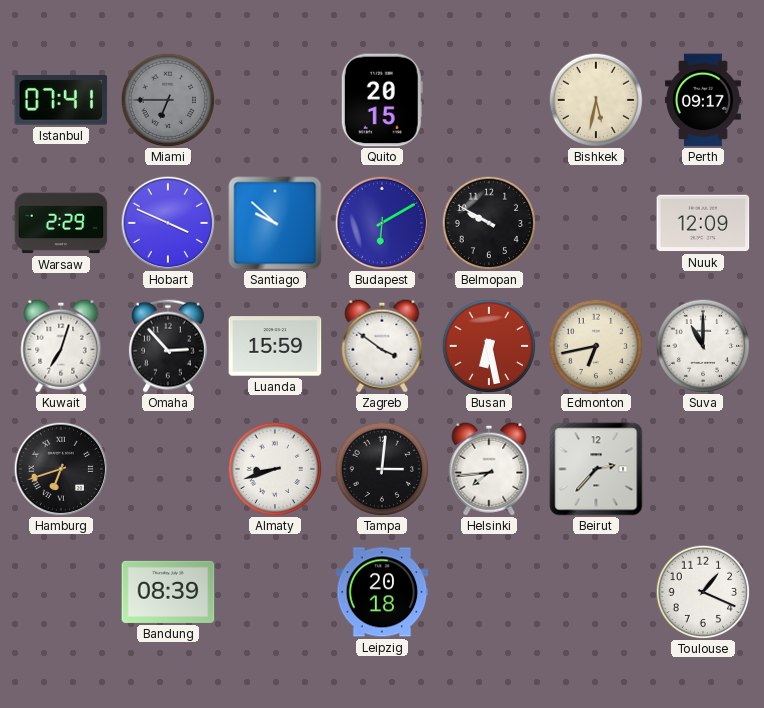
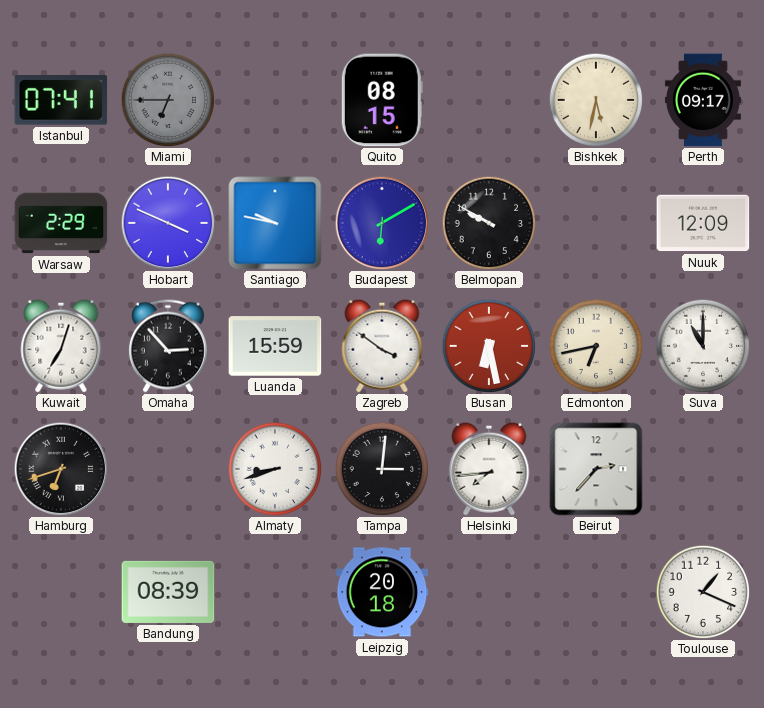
Quito: 20:15 -> 08:15 (382, 100)
Santiago: 9:52 -> 9:47 (275, 223)
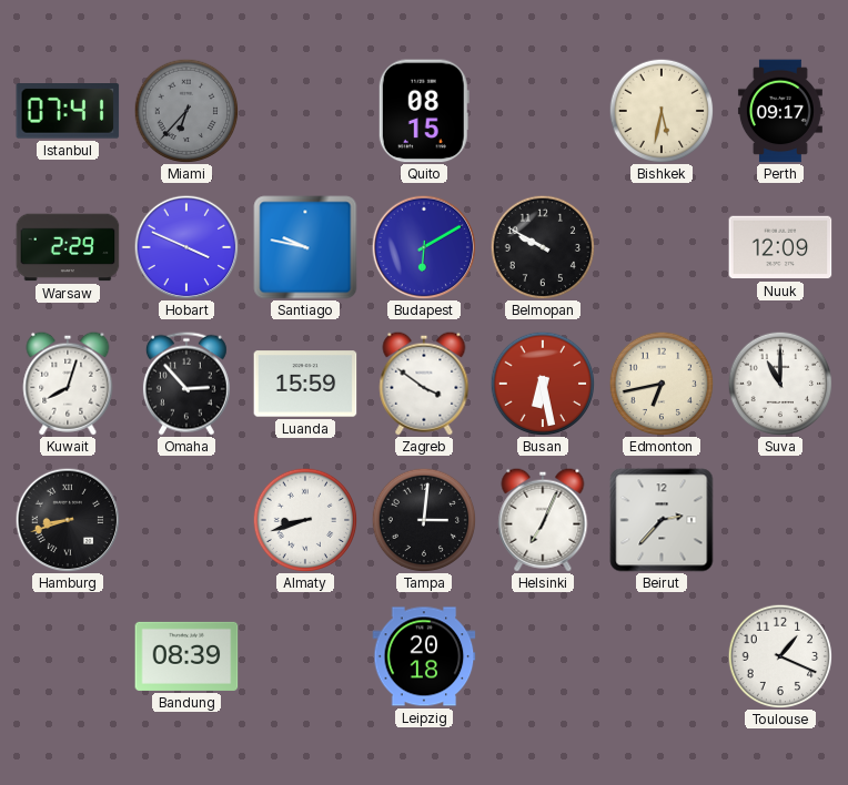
Miami: 6:45 -> 6:37 (186, 111)
Kuwait: 7:03 -> 8:03 (68, 384)
Hamburg: 6:42 -> 8:42 (68, 520)
Helsinki: 7:44 -> 7:04 (543, 520)
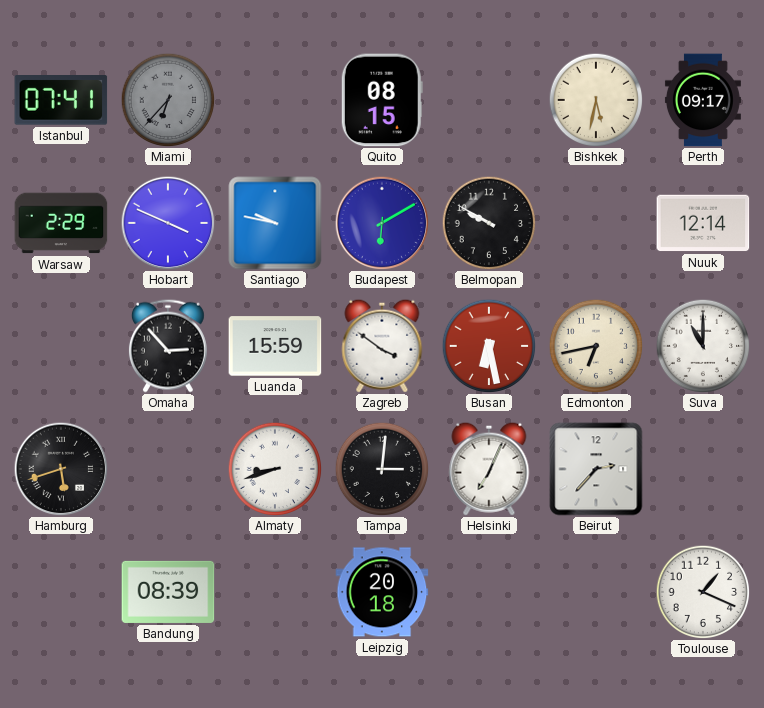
Nuuk: 12:09 -> 12:14 (703, 223)
Kuwait: 8:03 -> none (68, 384)
Hamburg: 8:42 -> 5:42 (61, 469)
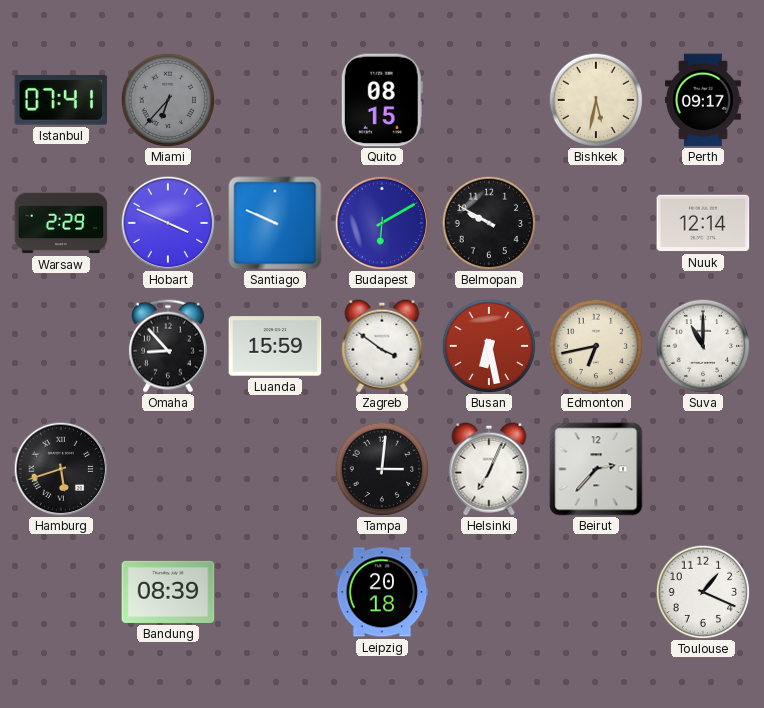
Santiago: 9:47 -> 9:49 (275, 223)
Omaha: 2:53 -> 8:53 (168, 346)
Almaty: 8:42 -> none (275, 469)
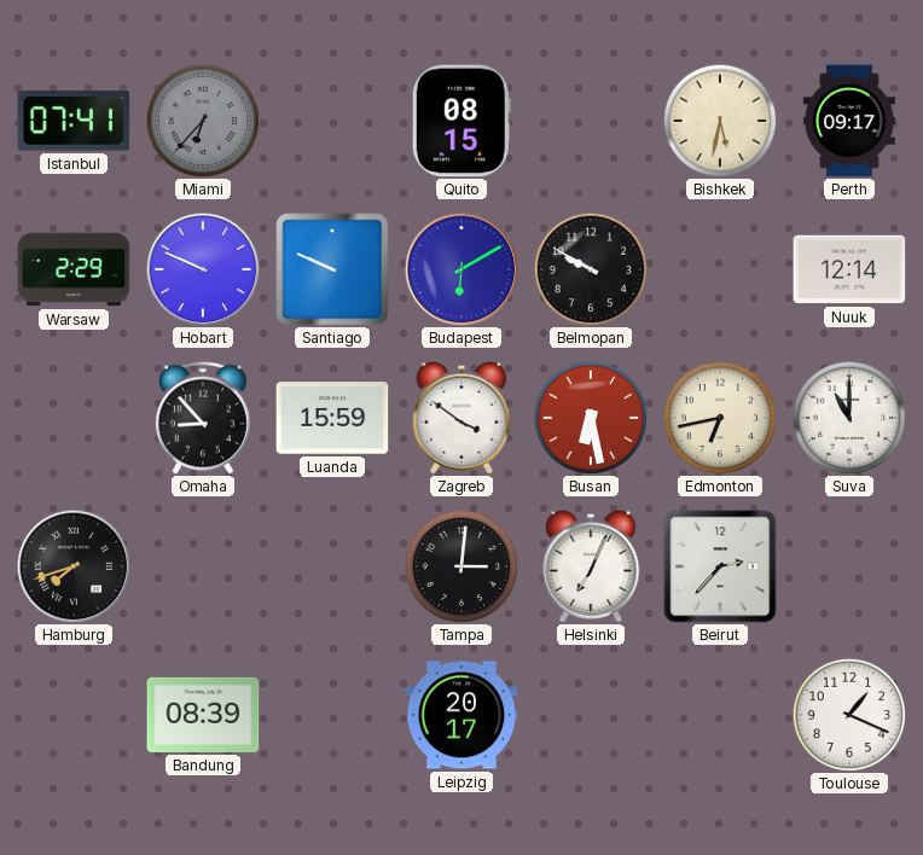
Hobart: 3:49 -> 9:49 (203, 269)
Hamburg: 5:42 -> 7:42 (74, 566)
Leipzig: 20:18 -> 20:17 (461, 715)
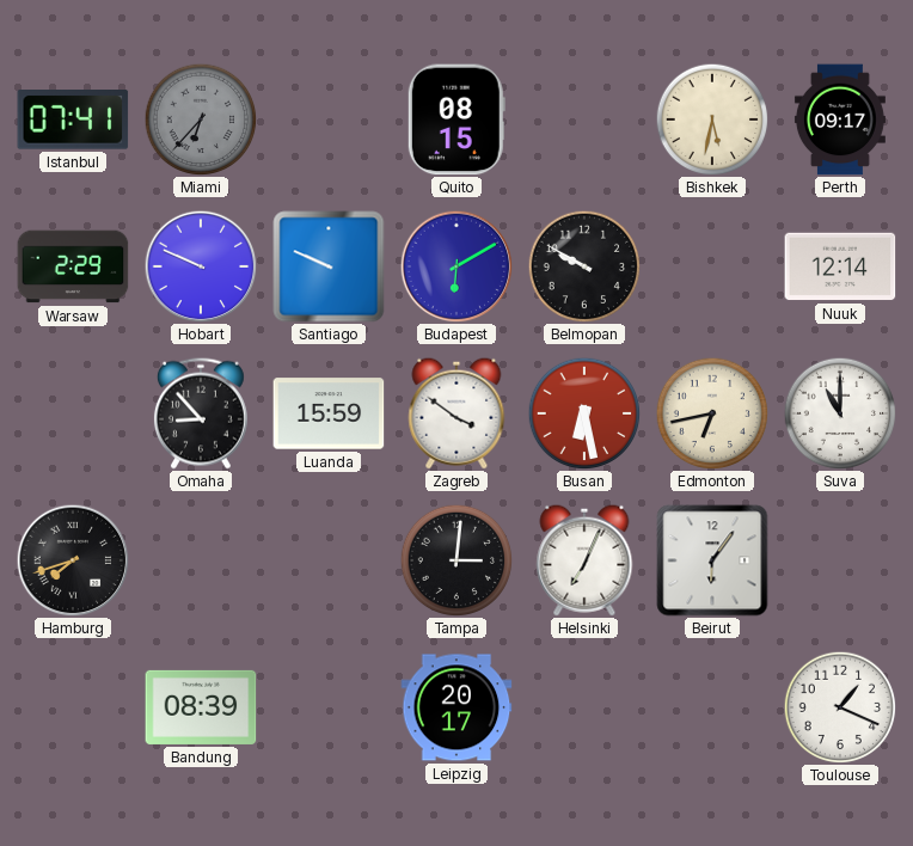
Beirut: 2:37 -> 6:06 (712, 560)
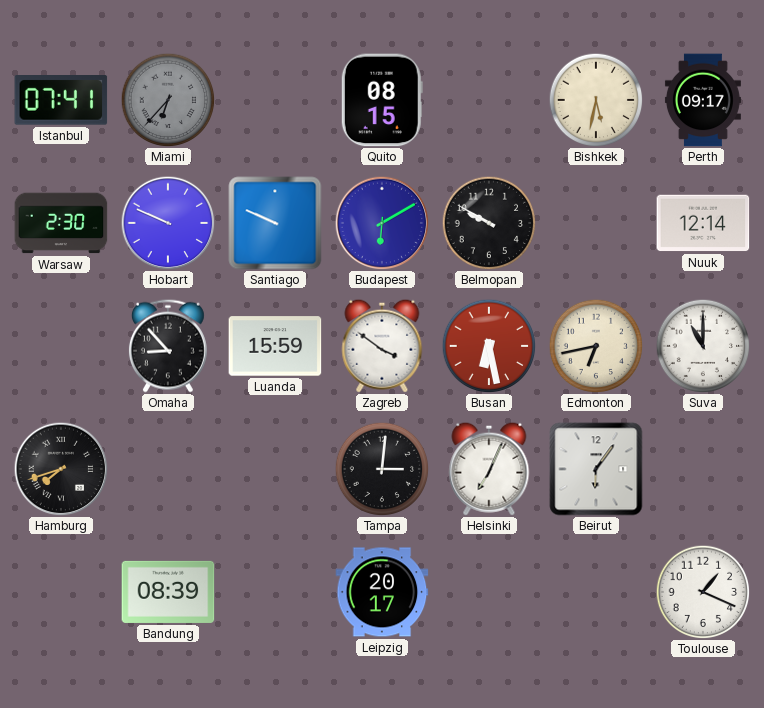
Warsaw: 2:29 -> 2:30 (61, 223)
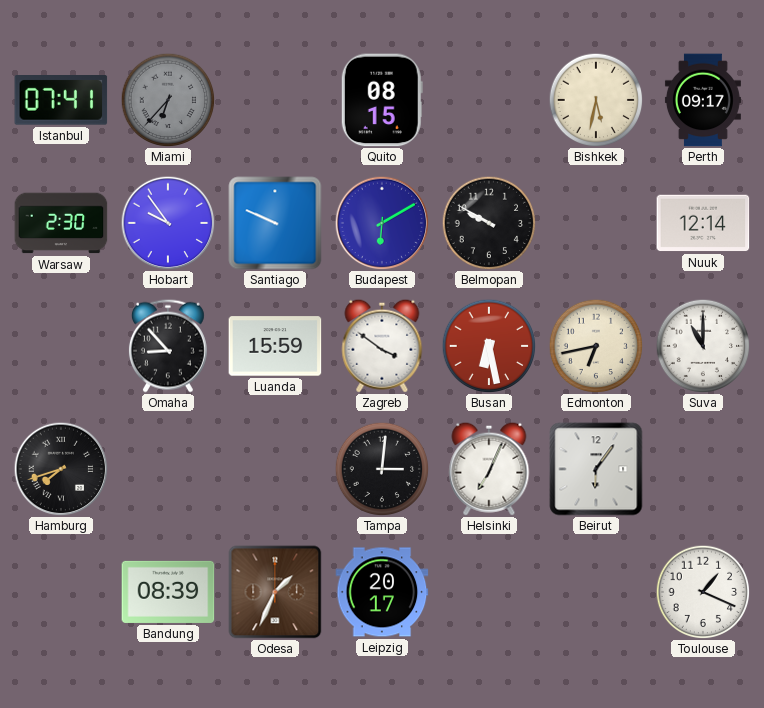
Hobart: 9:49 -> 9:54 (168, 223)
Odesa: none -> 1:34 (275, 592)
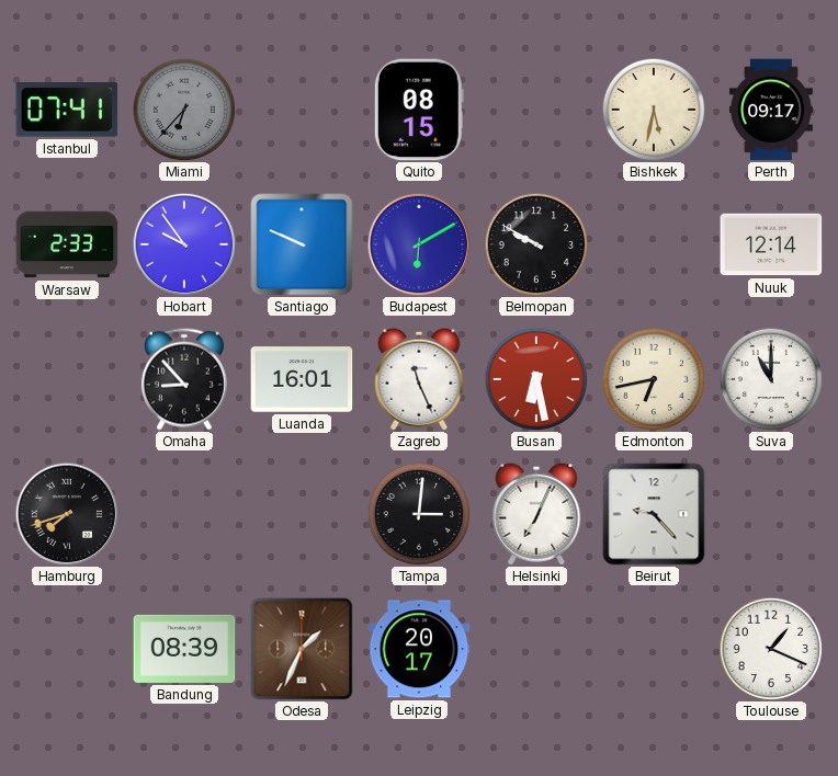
Warsaw: 2:30 -> 2:33 (67, 244)
Luanda: 15:59 -> 16:01 (302, 379)
Zagreb: 3:51 -> 11:26 (419, 379)
Beirut: 6:06 -> 9:23 (654, 514)
